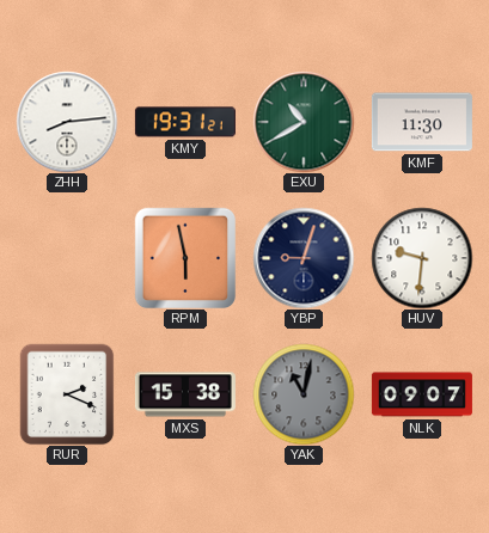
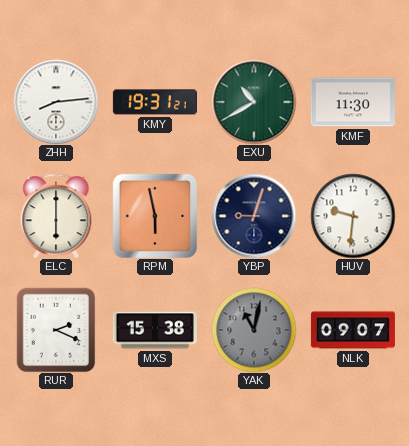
ELC: none -> 6:00 (56, 216)
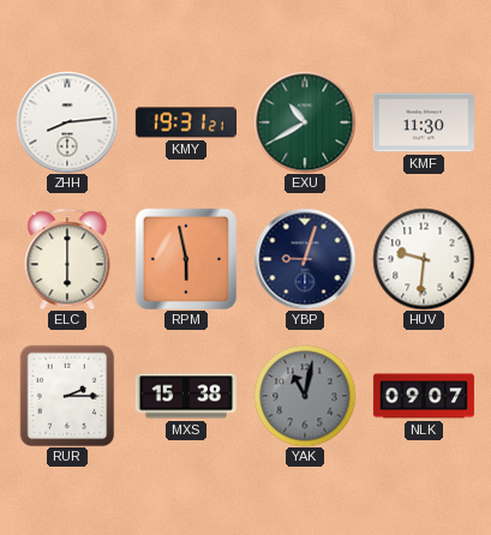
RUR: 2:19 -> 2:15 (67, 396)
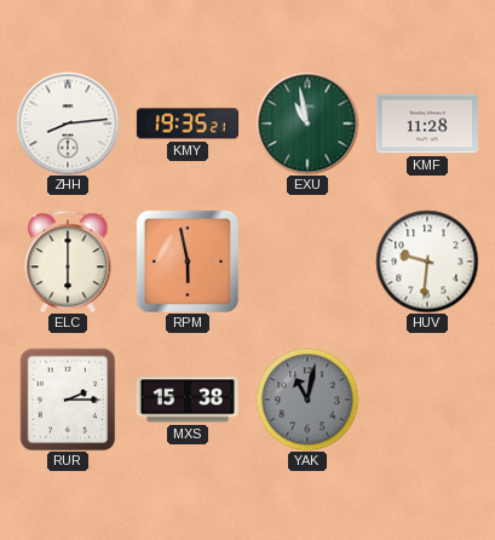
KMY: 19:31 -> 19:35 (188, 123)
EXU: 10:40 -> 10:58 (307, 123)
KMF: 11:30 -> 11:28 (427, 123)
YBP: 9:03 -> none (305, 259)
NLK: 09:07 -> none (424, 396)
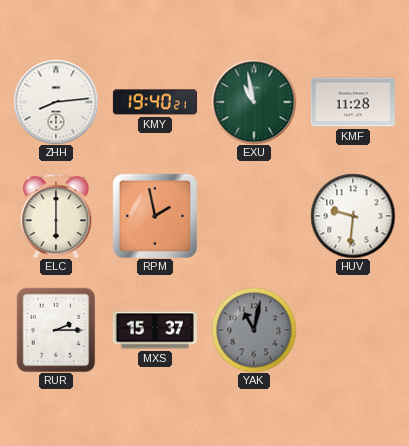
KMY: 19:35 -> 19:40 (155, 102)
RPM: 5:58 -> 1:58 (155, 215)
MXS: 15:38 -> 15:37 (155, 330)
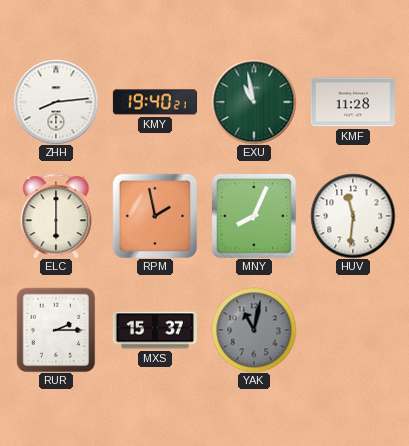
MNY: none -> 8:04 (254, 216)
HUV: 9:31 -> 11:31 (353, 216)
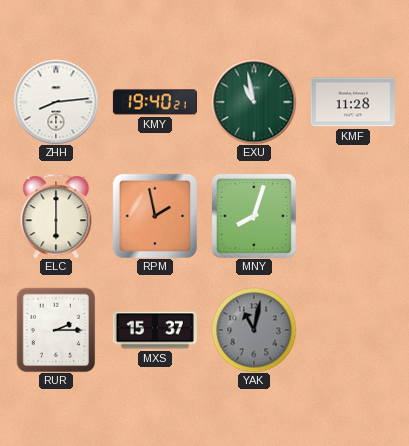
MNY: 8:04 -> 8:03 (254, 216)
HUV: 11:31 -> none (353, 216)
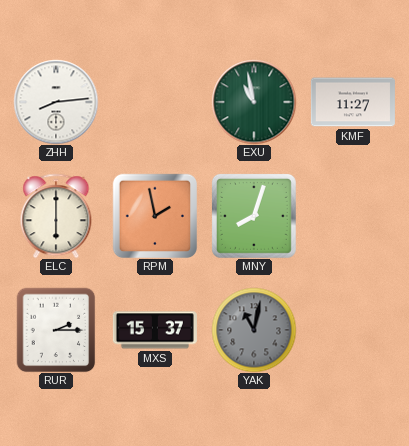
KMY: 19:40 -> none (155, 102)
KMF: 11:28 -> 11:27 (353, 102)
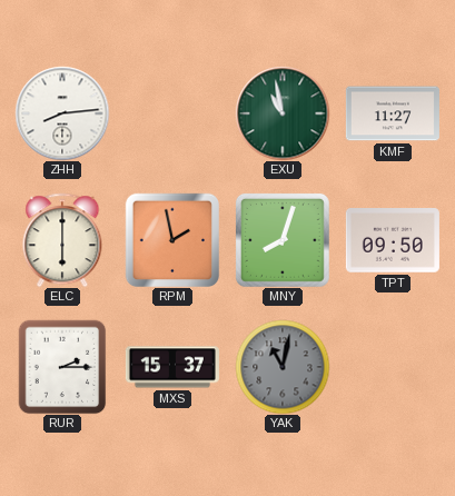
TPT: none -> 09:50 (393, 241)
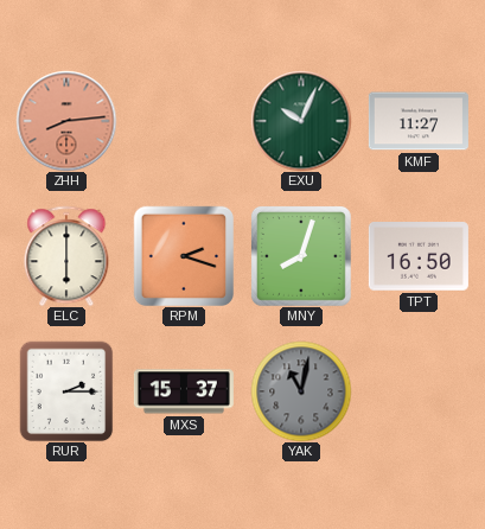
ZHH dial: white -> salmon (66, 121)
EXU: 10:58 -> 10:04 (301, 121)
RPM: 1:58 -> 2:18 (184, 255)
TPT: 09:50 -> 16:50 (419, 257)
